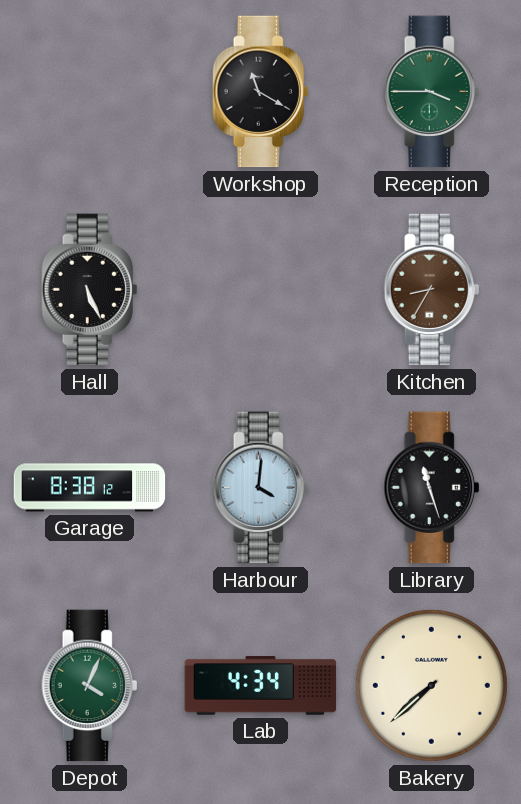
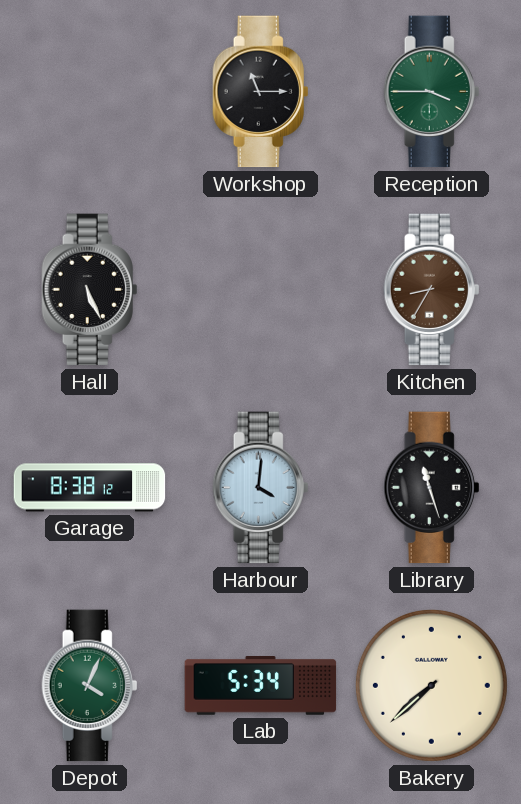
Workshop: 11:20 -> 11:15 (261, 92)
Lab: 4:34 -> 5:34 (261, 686)
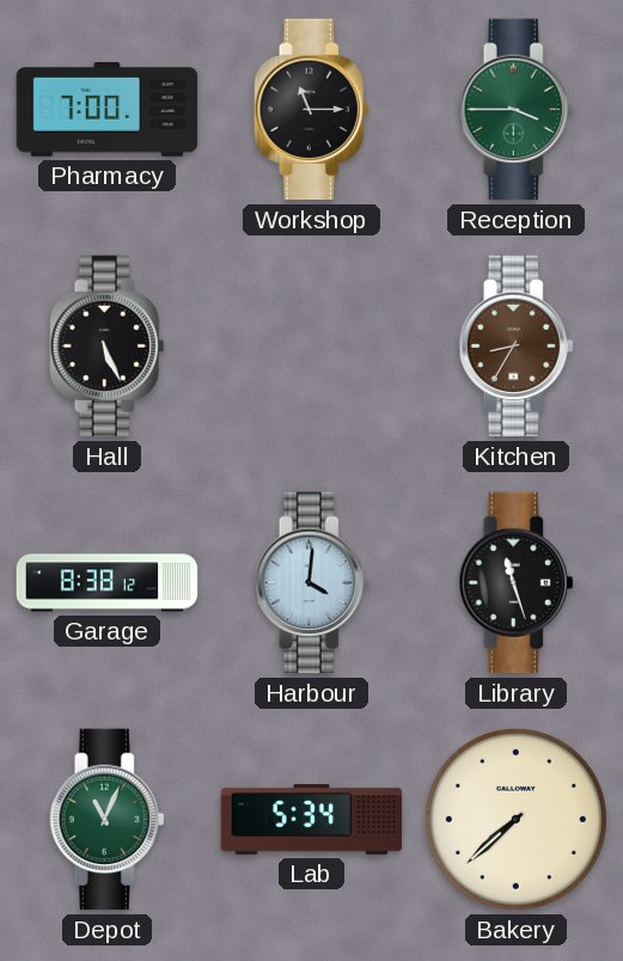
Pharmacy: none -> 7:00 (108, 110)
Depot: 4:04 -> 11:04 (108, 820)
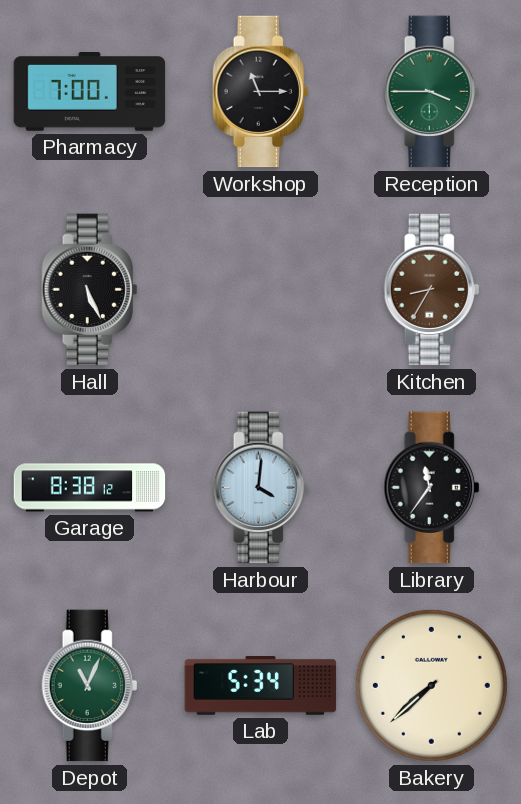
Library: 11:27 -> 11:36 (432, 488)
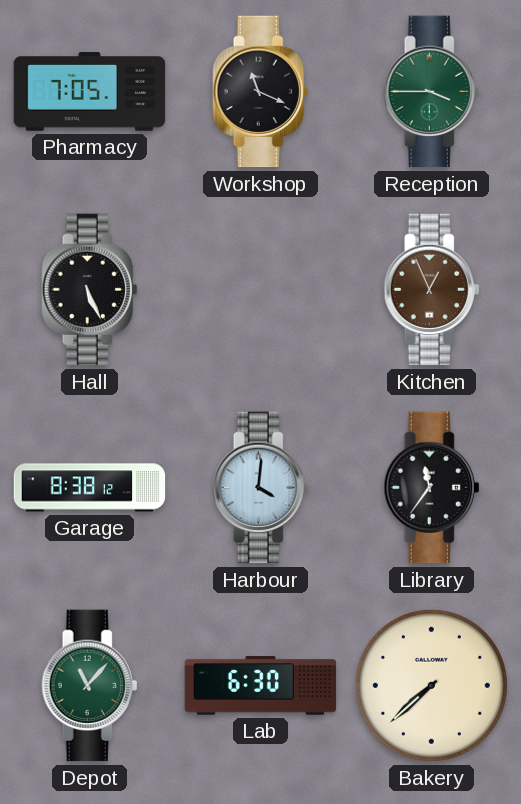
Pharmacy: 7:00 -> 7:05 (90, 92)
Workshop: 11:15 -> 11:19 (261, 92)
Kitchen: 8:35 -> 12:56 (432, 290)
Depot: 11:04 -> 11:07 (90, 686)
Lab: 5:34 -> 6:30 (261, 686)
